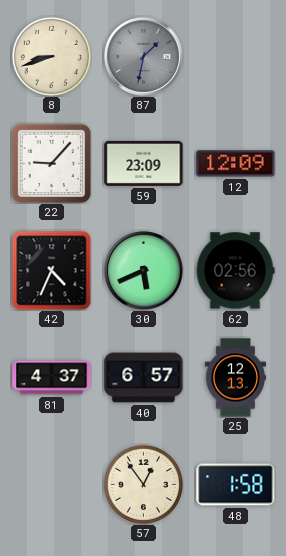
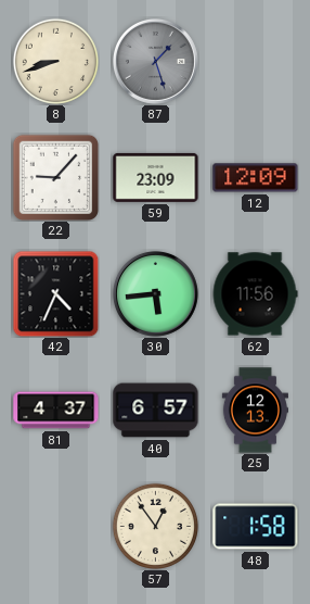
87: 1:32 -> 1:27 (155, 61)
30: 5:41 -> 5:44 (155, 293)
62: 02:56 -> 11:56 (255, 294)
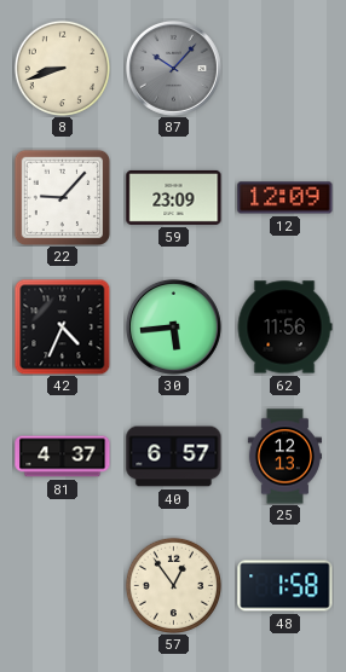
87: 1:27 -> 10:07 (173, 68)
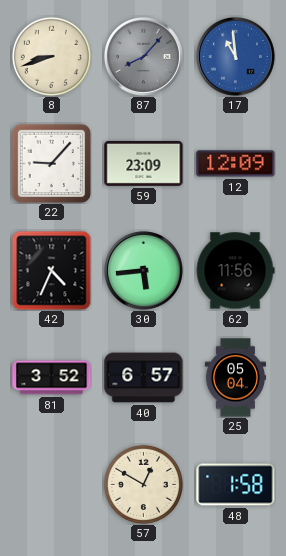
87: 10:07 -> 8:07 (143, 56)
17: none -> 10:59 (235, 56)
81: 4:37 -> 3:52 (52, 378)
25: 12:13 -> 05:04 (235, 378)
57: 12:54 -> 12:50 (143, 484)
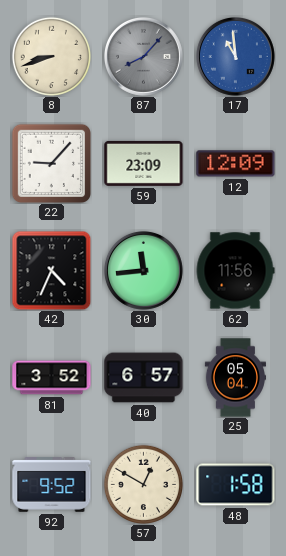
30: 5:44 -> 11:44 (143, 270)
92: none -> 9:52 (52, 485)
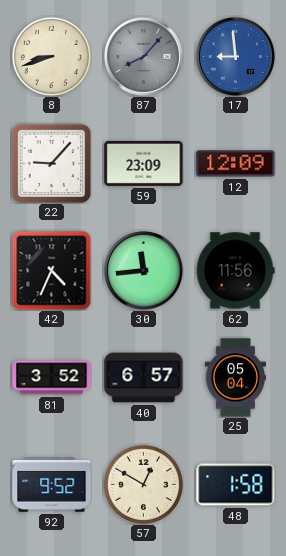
17: 10:59 -> 8:59 (235, 56)
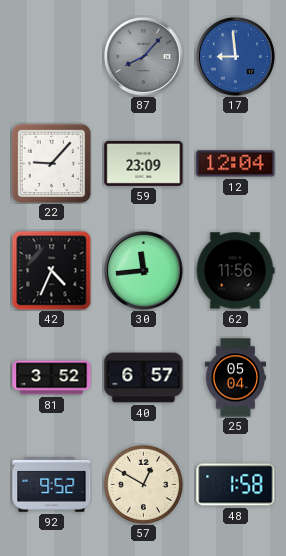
8: 8:42 -> none (51, 56)
12: 12:09 -> 12:04 (236, 164)
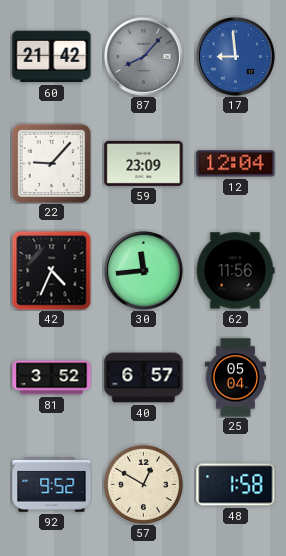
60: none -> 21:42 (52, 57)
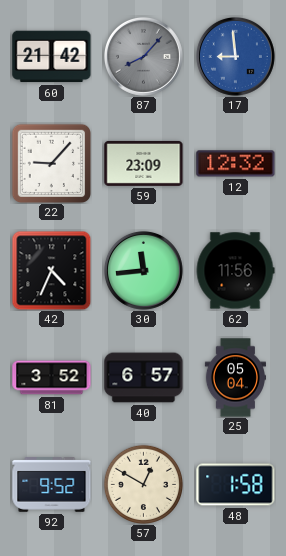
12: 12:04 -> 12:32 (236, 164)
